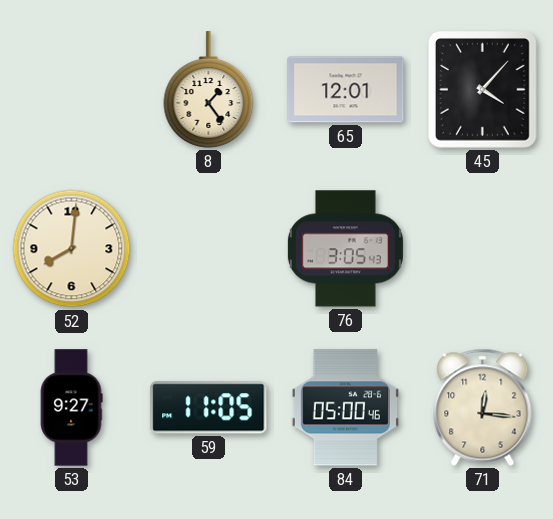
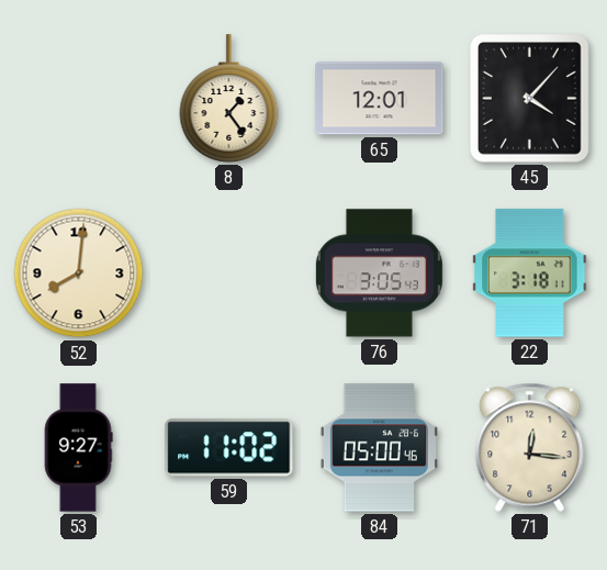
22: none -> 3:18 (530, 273)
59: 11:05 -> 11:02 (229, 448)
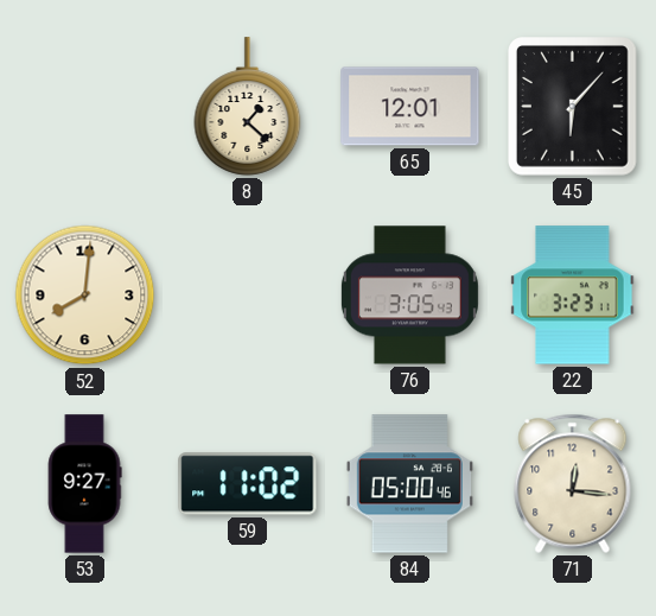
8: 1:24 -> 1:22 (248, 107)
45: 4:07 -> 6:07 (573, 107)
22: 3:18 -> 3:23 (573, 296)
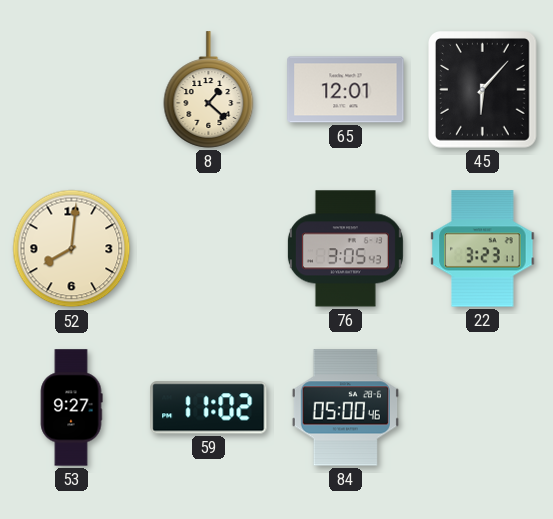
71: 12:16 -> none (573, 483)
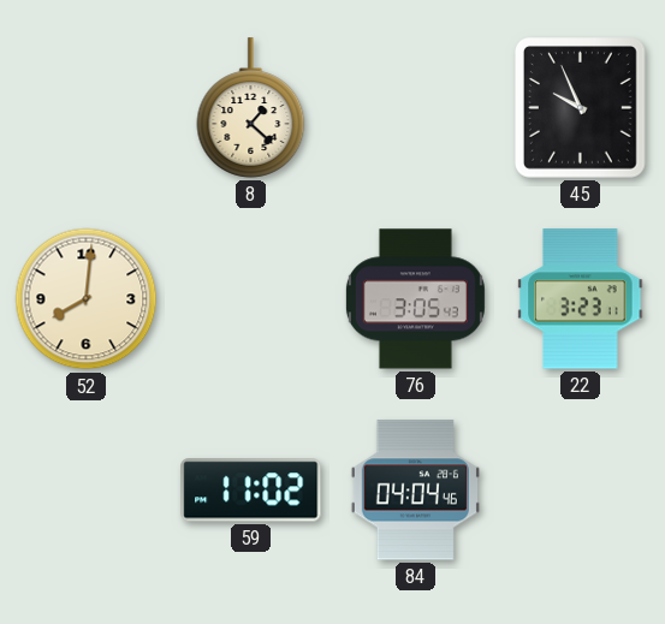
65: 12:01 -> none (346, 90)
45: 6:07 -> 9:56 (581, 108)
53: 9:27 -> none (71, 408)
84: 05:00 -> 04:04 (415, 491)
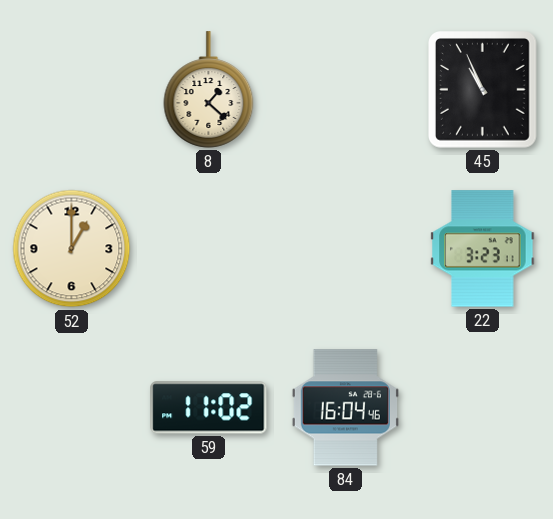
45: 9:56 -> 10:56 (483, 90)
52: 8:01 -> 1:00 (72, 249)
76: 3:05 -> none (415, 299)
84: 04:04 -> 16:04 (345, 408)
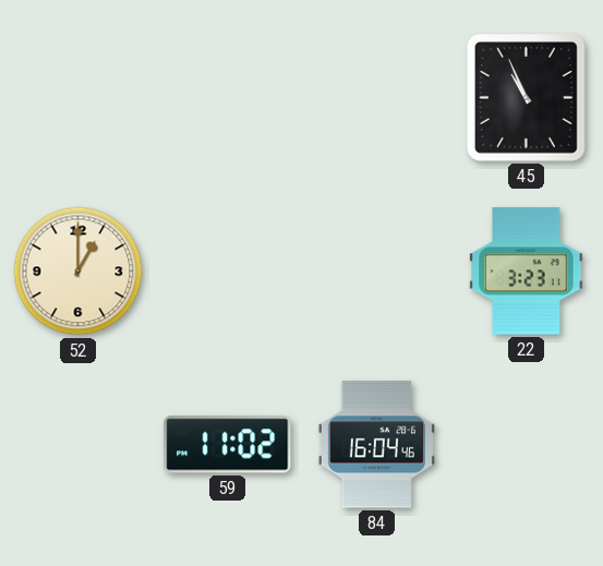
8: 1:22 -> none (209, 90)
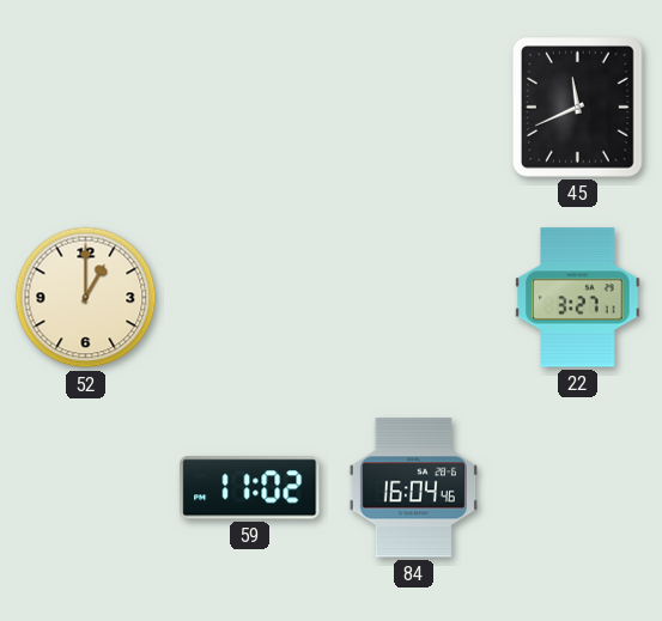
45: 10:56 -> 11:41 (578, 108)
22: 3:23 -> 3:27 (578, 298)
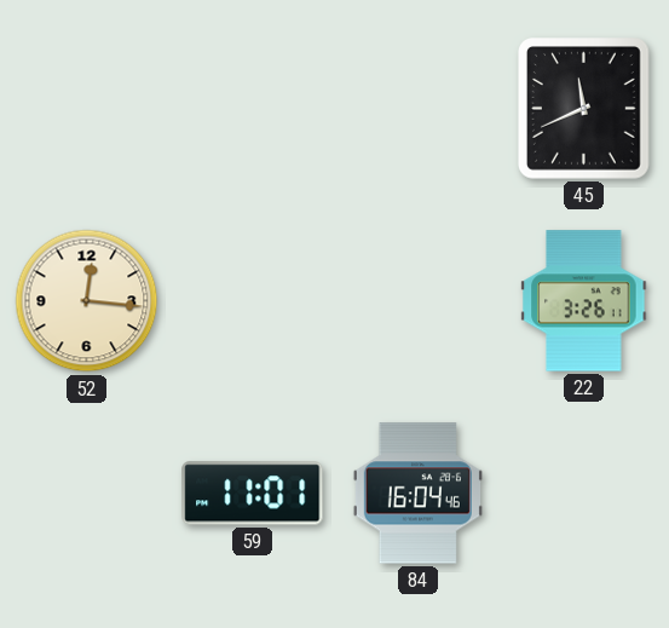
52: 1:00 -> 12:16 (87, 301)
22: 3:27 -> 3:26 (584, 301)
59: 11:02 -> 11:01 (253, 494)
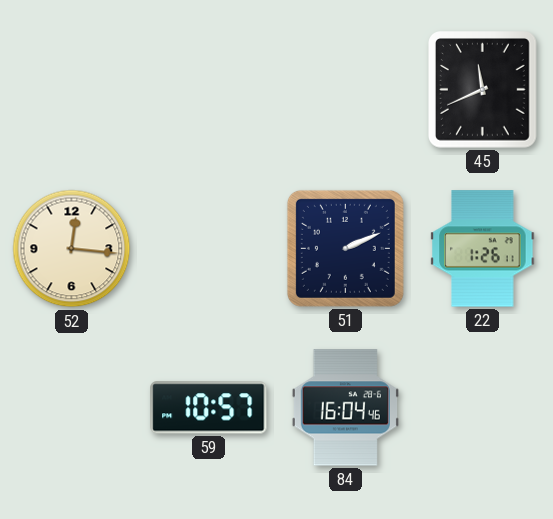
51: none -> 2:11 (345, 248)
22: 3:26 -> 1:26 (483, 249)
59: 11:01 -> 10:57 (209, 408)
